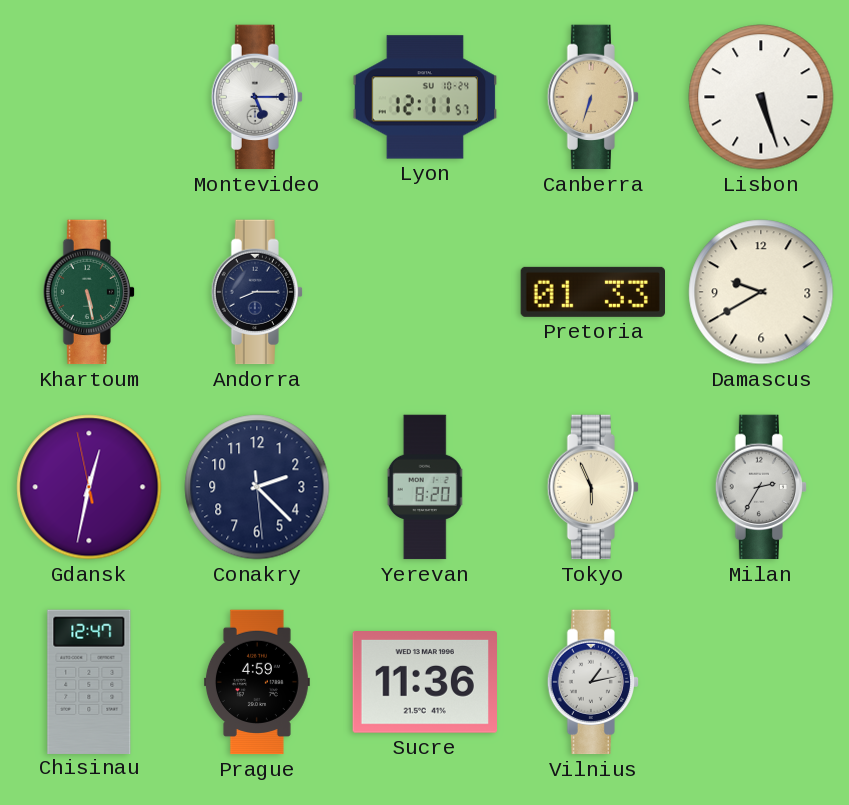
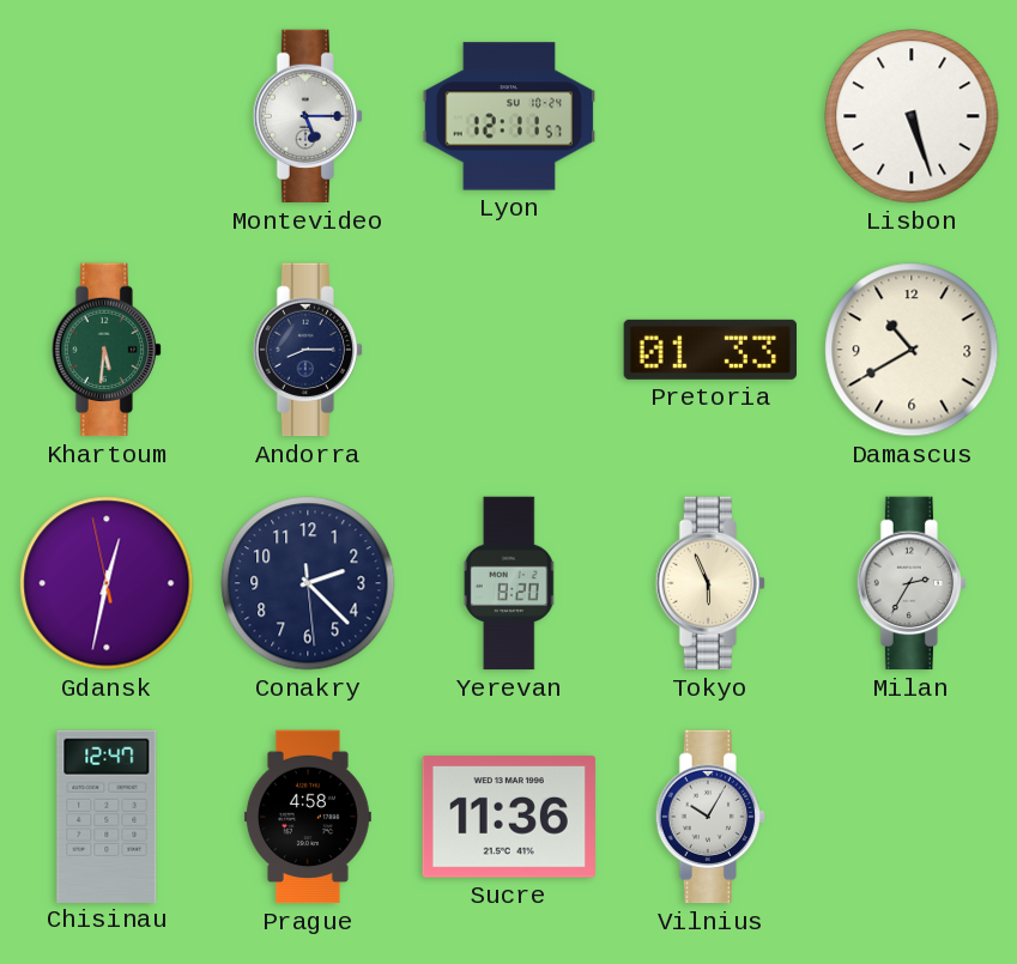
Canberra: 6:33 -> none (592, 97)
Khartoum: 5:28 -> 5:31 (105, 350)
Damascus: 9:40 -> 10:40 (912, 350)
Prague: 4:59 -> 4:58 (308, 817)
Vilnius: 1:13 -> 10:05 (709, 817)
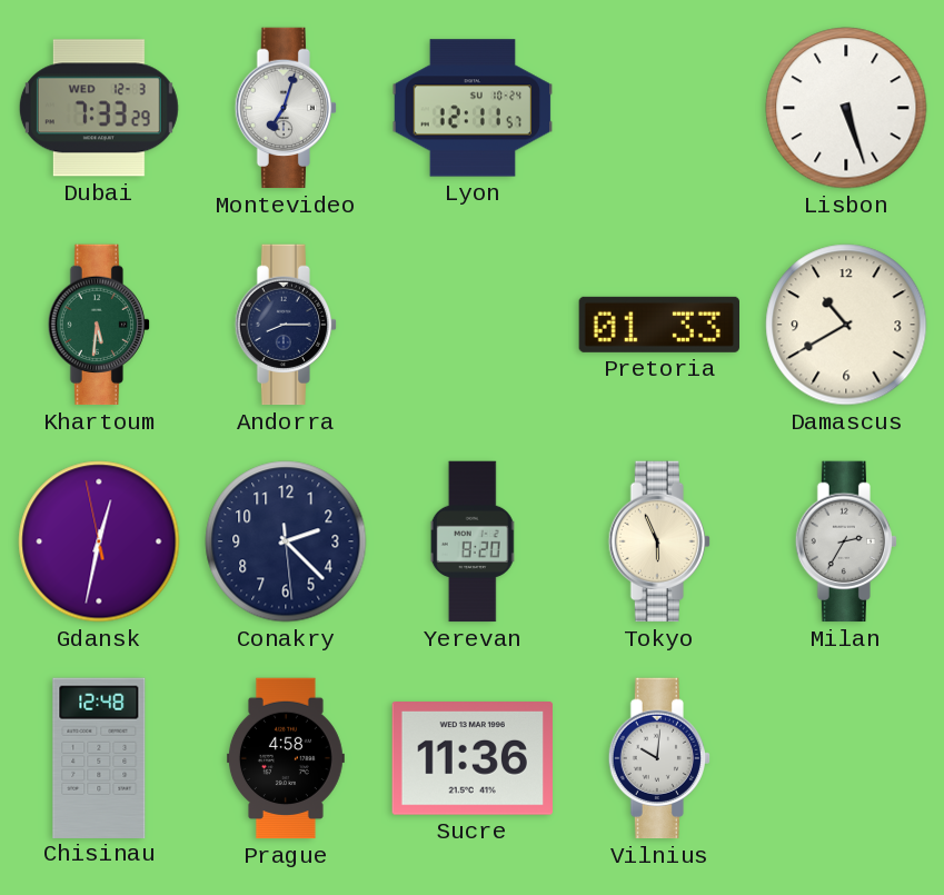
Dubai: none -> 7:33 (99, 108)
Montevideo: 5:15 -> 7:03 (285, 108)
Chisinau: 12:47 -> 12:48 (99, 757)
Vilnius: 10:05 -> 10:01 (658, 758)
